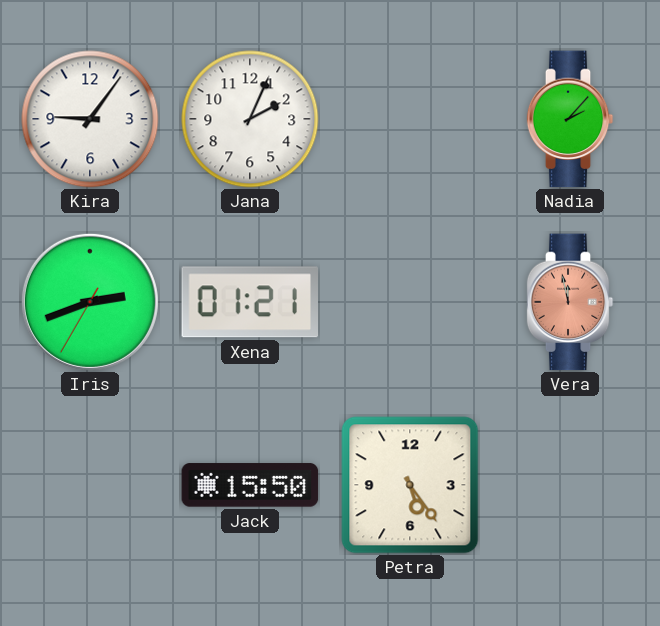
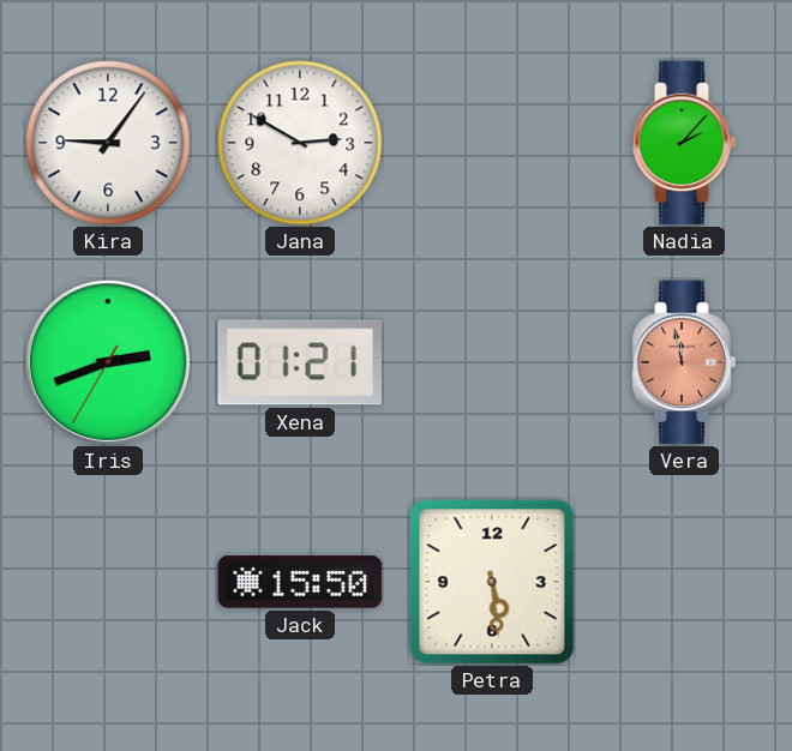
Jana: 2:04 -> 2:50 (300, 143)
Petra: 5:24 -> 5:29 (492, 582)
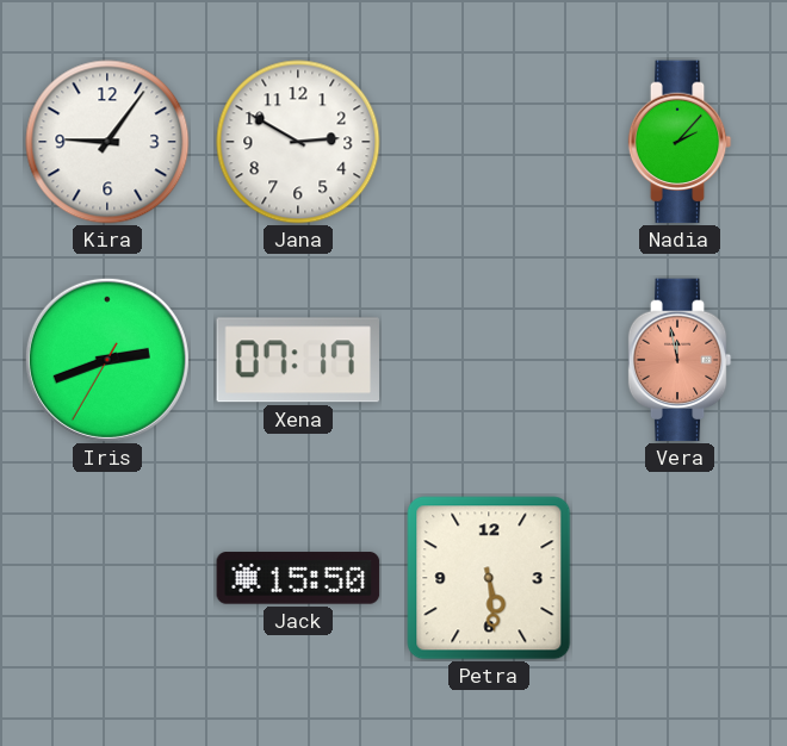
Xena: 01:21 -> 07:17 (298, 360)
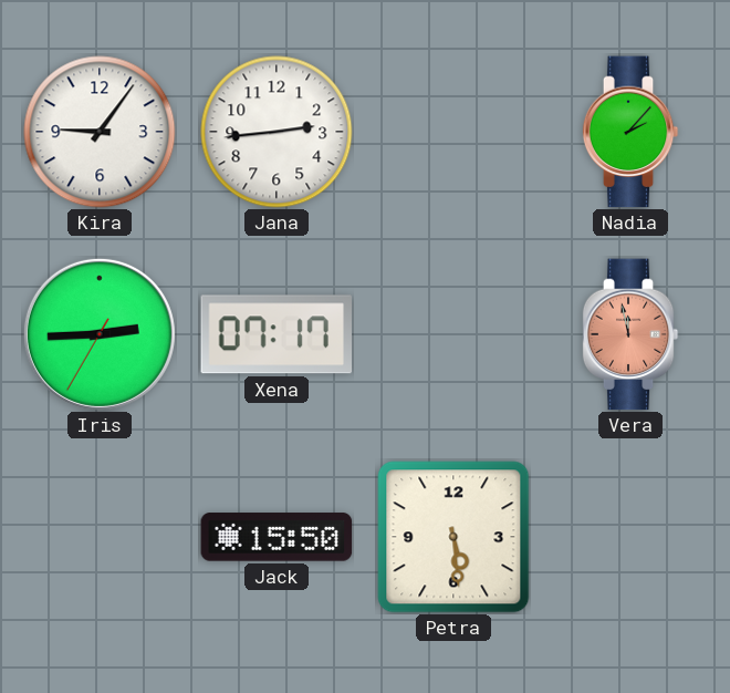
Jana: 2:50 -> 2:44 (277, 132)
Iris: 2:41 -> 2:44 (100, 334)
